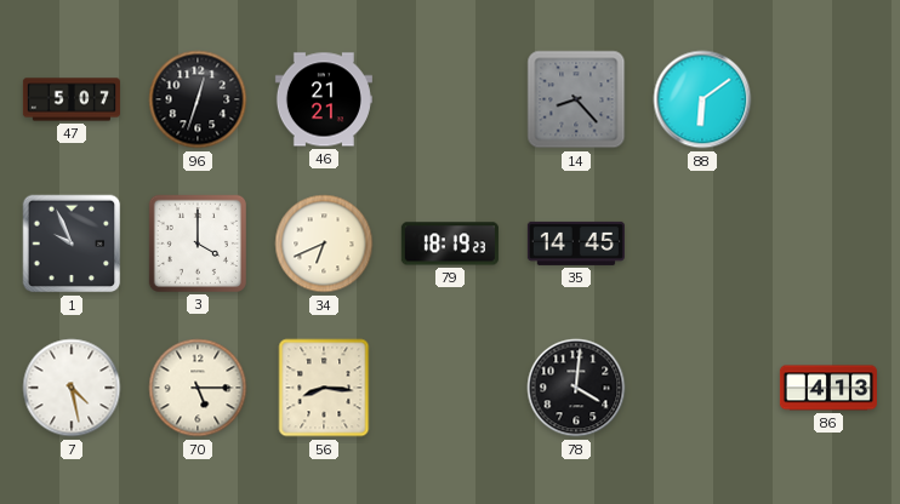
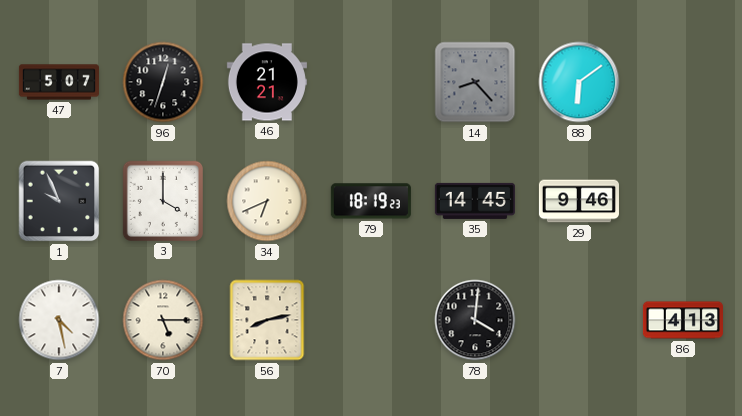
29: none -> 9:46 (579, 201)
56: 8:16 -> 8:13 (267, 320)
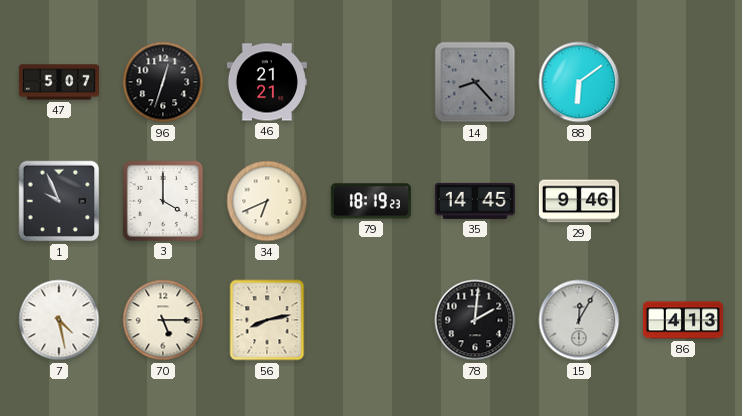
78: 4:01 -> 2:01 (475, 320)
15: none -> 12:05 (579, 320)
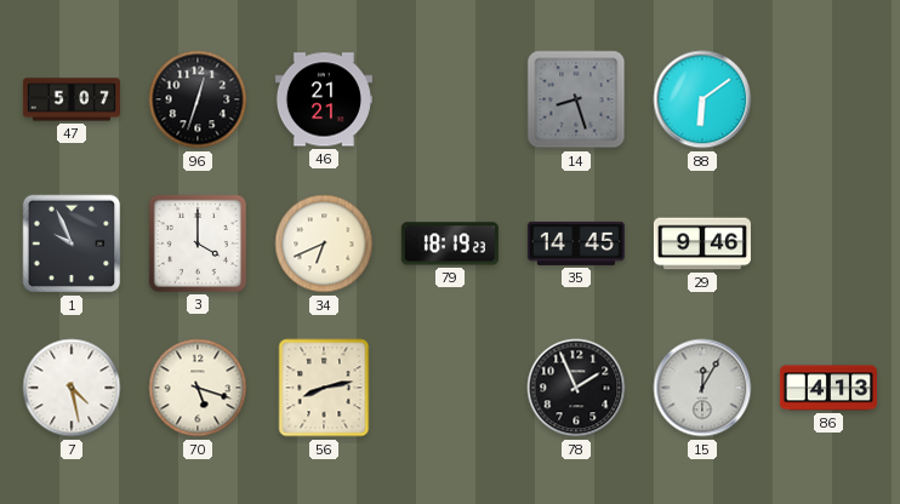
14: 8:23 -> 8:27 (576, 99)
70: 5:15 -> 5:18 (198, 388)
78: 2:01 -> 1:56 (576, 388)
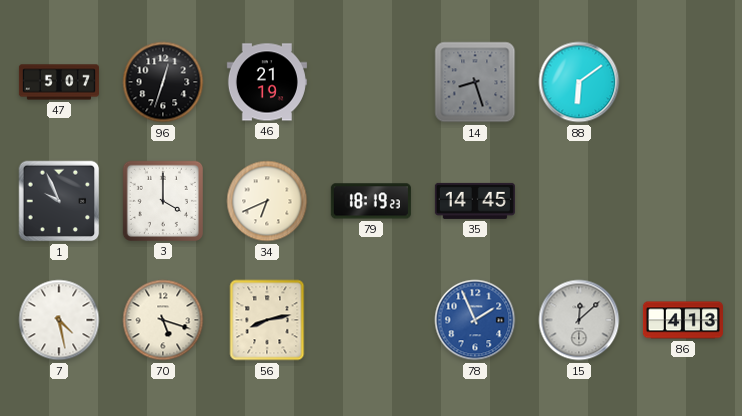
46: 21:21 -> 21:19 (267, 82)
29: 9:46 -> none (702, 244)
78 dial: black -> blue (475, 320)
15: 12:05 -> 12:08 (579, 320)
